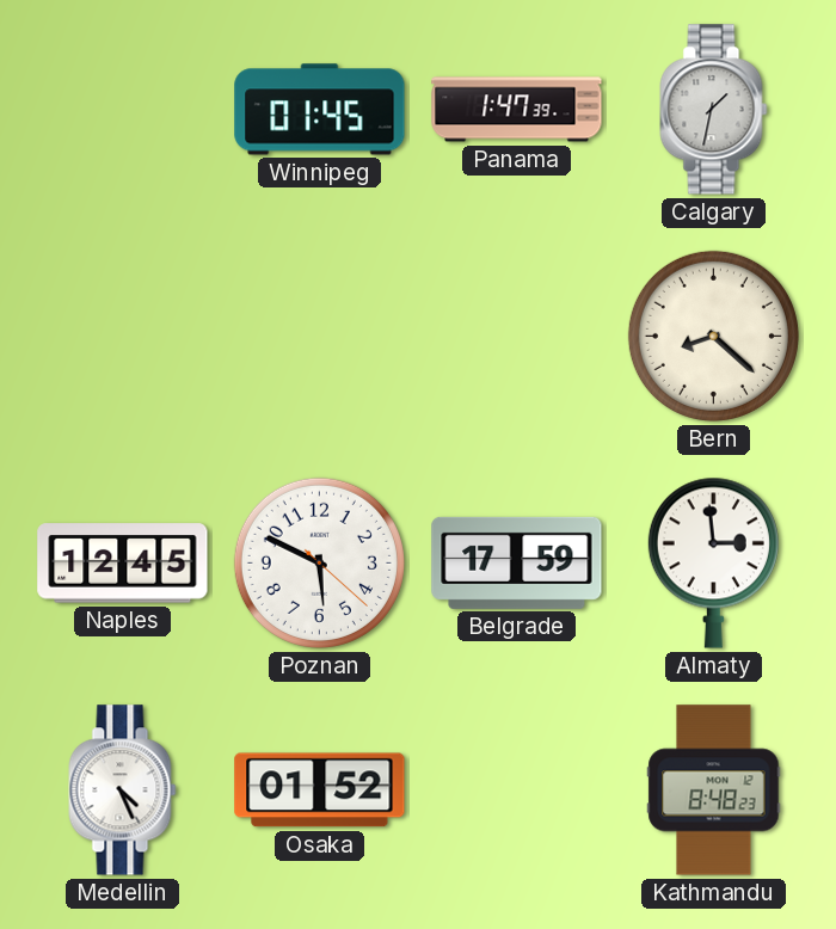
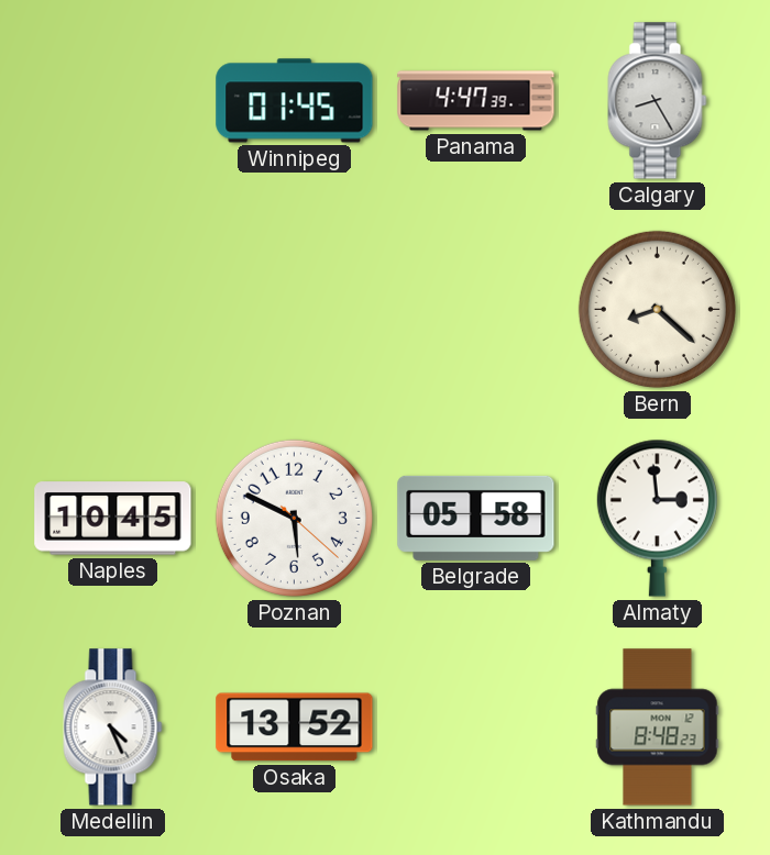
Panama: 1:47 -> 4:47 (476, 101)
Calgary: 1:32 -> 8:25 (658, 101)
Naples: 12:45 -> 10:45 (113, 519)
Belgrade: 17:59 -> 05:58 (476, 518)
Osaka: 01:52 -> 13:52 (295, 728)
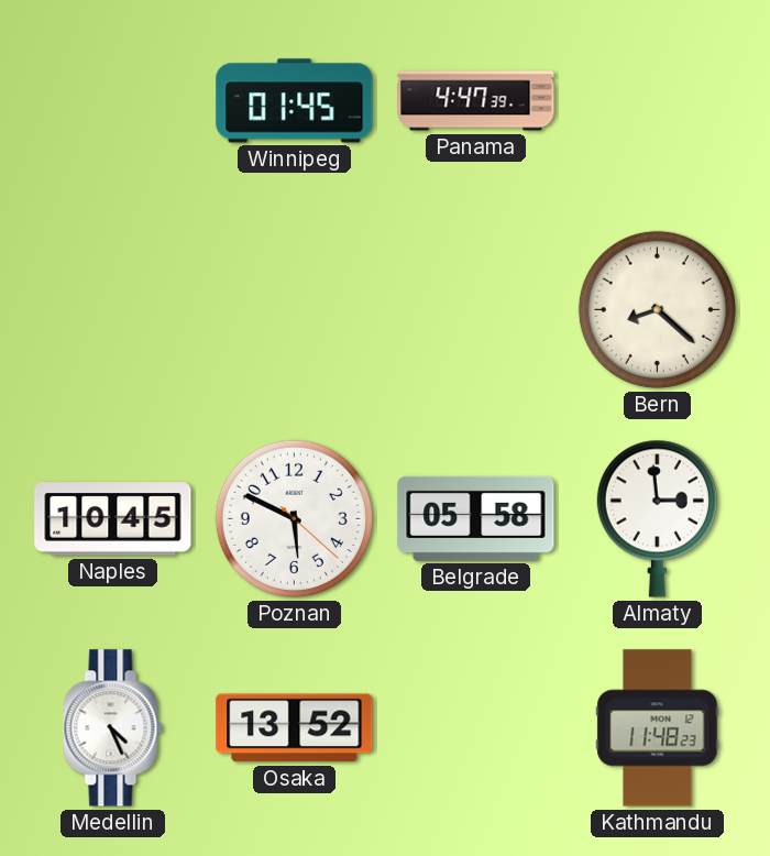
Calgary: 8:25 -> none (658, 101)
Kathmandu: 8:48 -> 11:48 (658, 728)
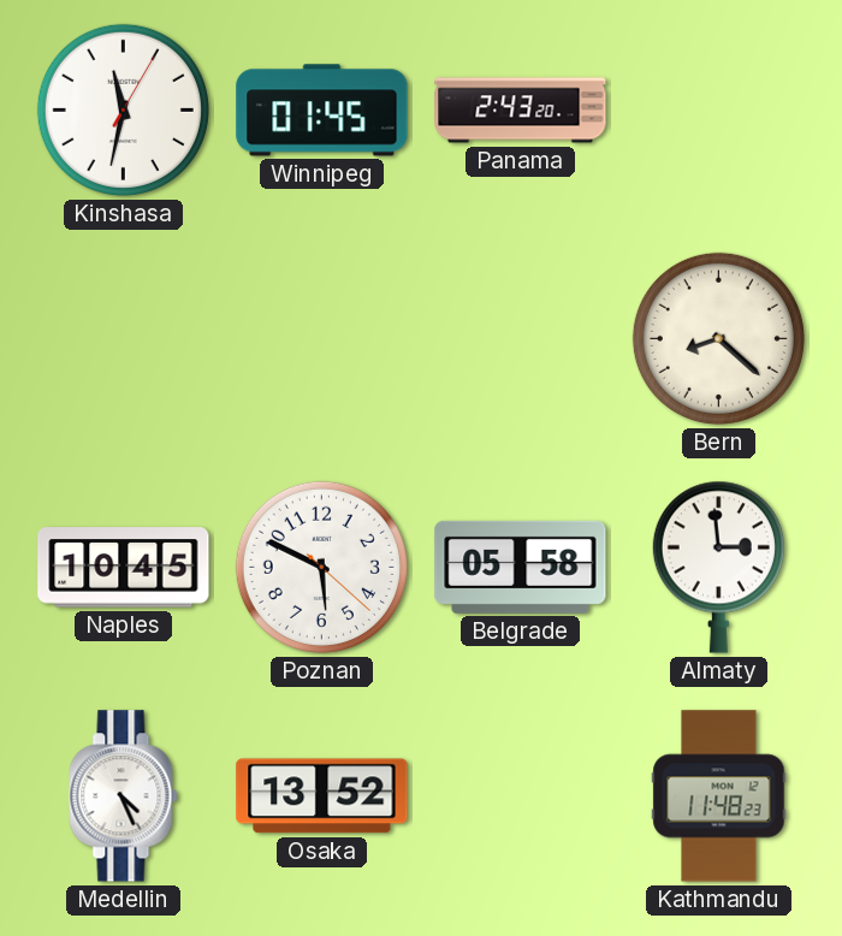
Kinshasa: none -> 11:32 (123, 109)
Panama: 4:47 -> 2:43 (521, 111)
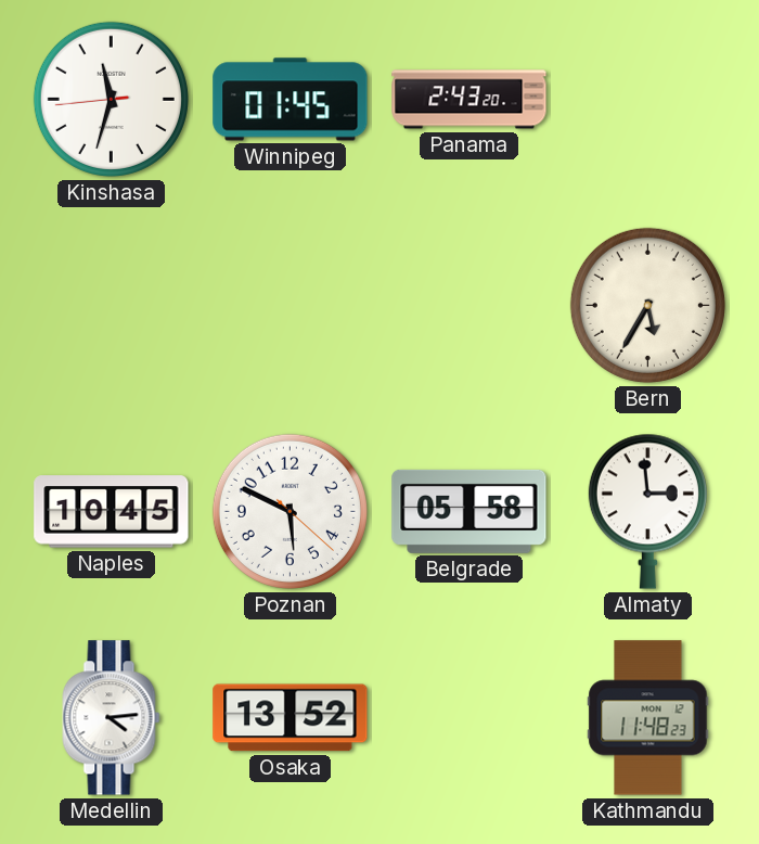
Kinshasa: 11:32:05 -> 11:32:44 (111, 99)
Bern: 8:22 -> 5:35 (647, 305)
Medellin: 4:26 -> 4:14 (112, 718)
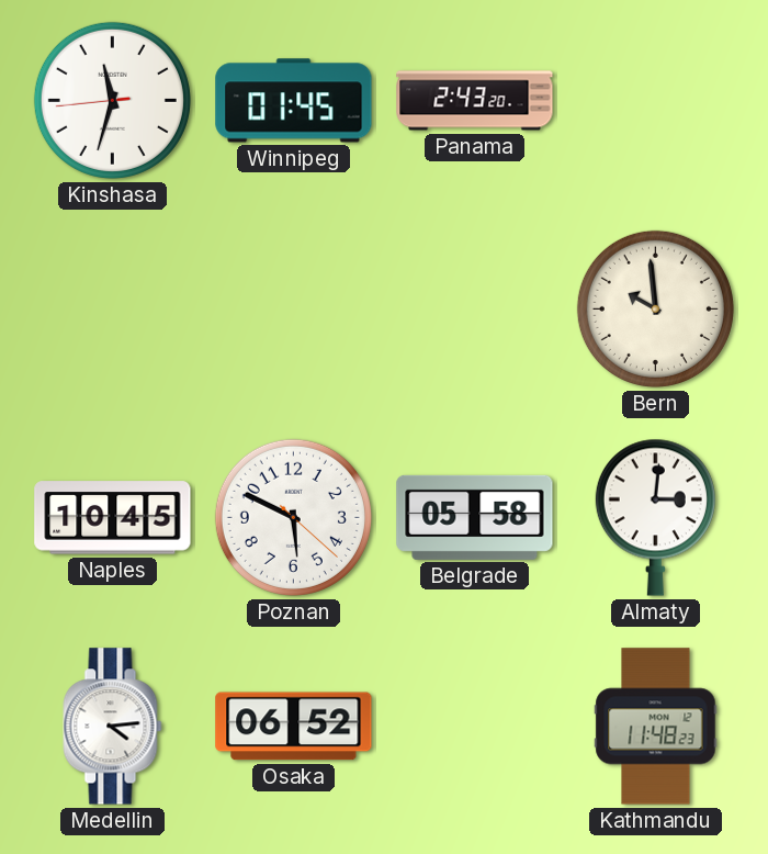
Bern: 5:35 -> 9:59 (655, 308)
Almaty: 2:59 -> 3:01 (655, 517)
Osaka: 13:52 -> 06:52 (294, 727)
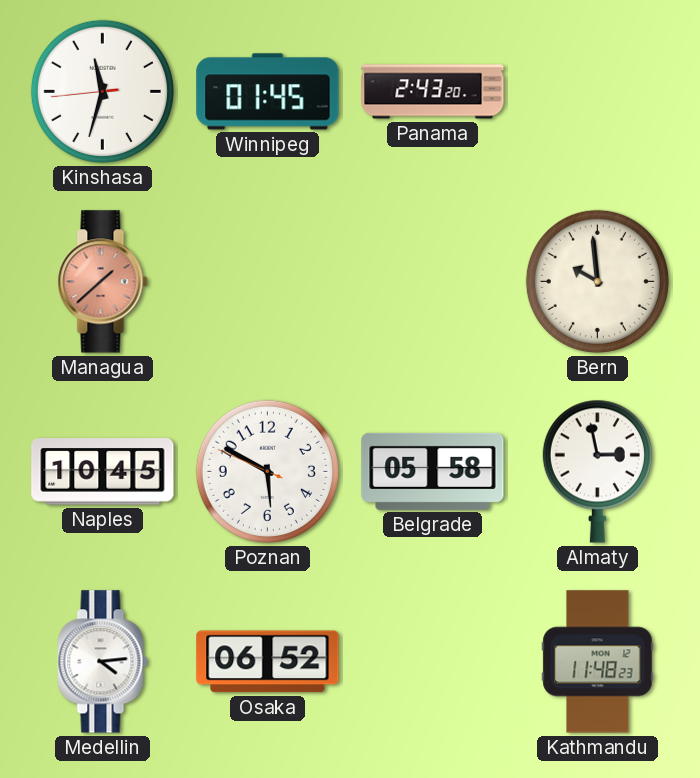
Managua: none -> 1:38 (103, 282)
Poznan: 5:49:22 -> 5:49:49 (267, 471)
Almaty: 3:01 -> 2:58 (597, 471)
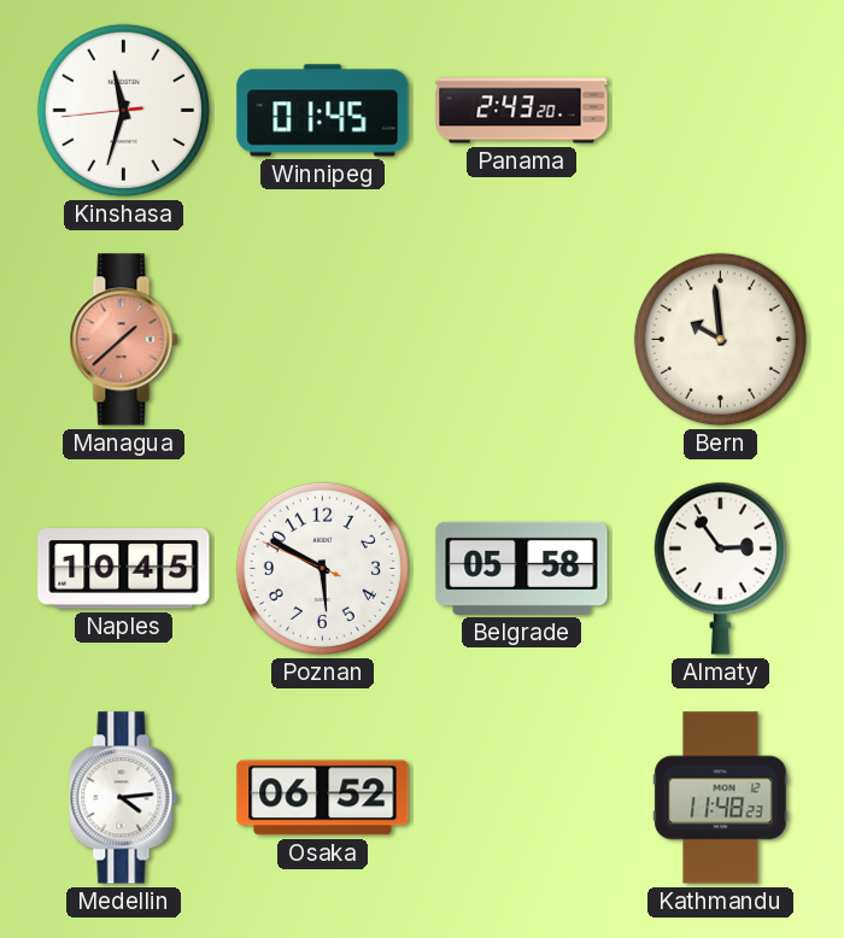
Almaty: 2:58 -> 2:54 (720, 568)
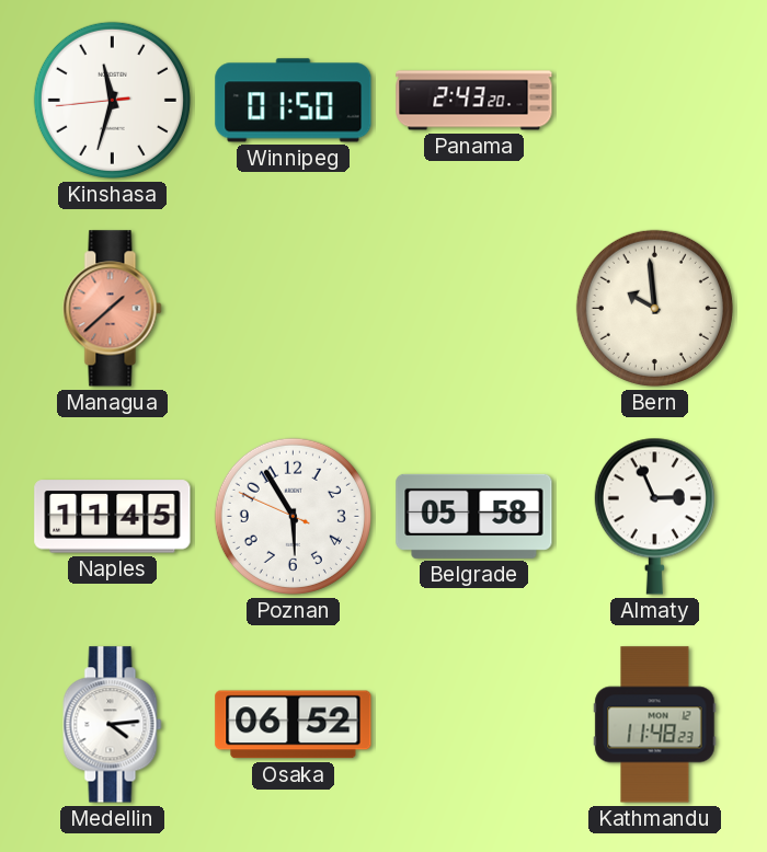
Winnipeg: 01:45 -> 01:50 (294, 101)
Naples: 10:45 -> 11:45 (113, 517)
Poznan: 5:49 -> 5:54 (293, 516)
Almaty: 2:54 -> 2:56 (654, 516)
